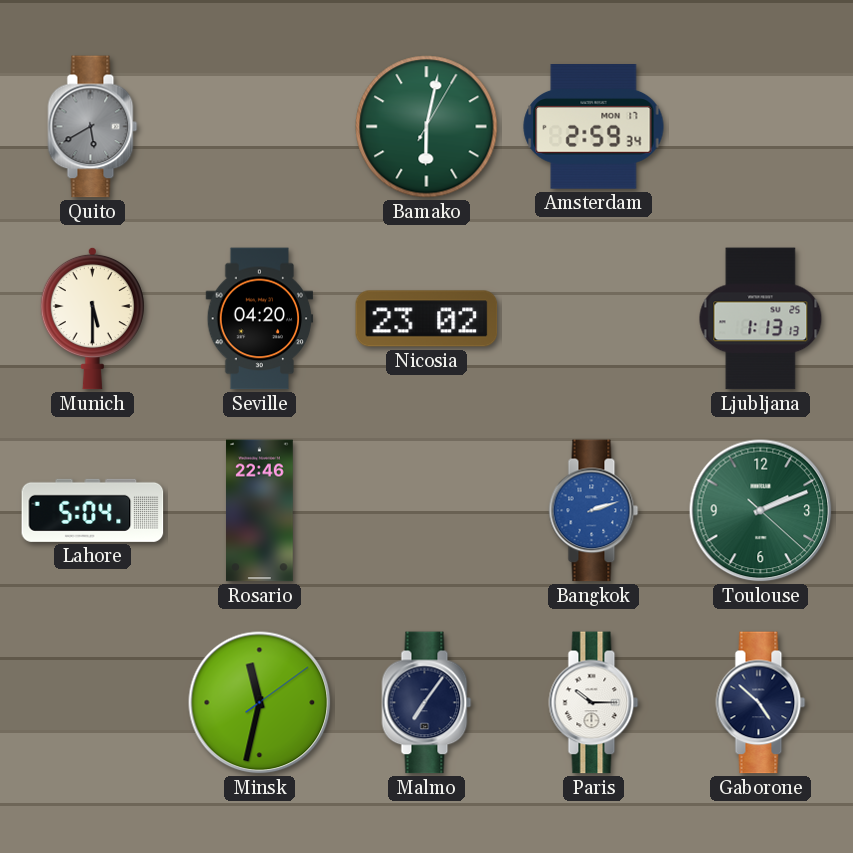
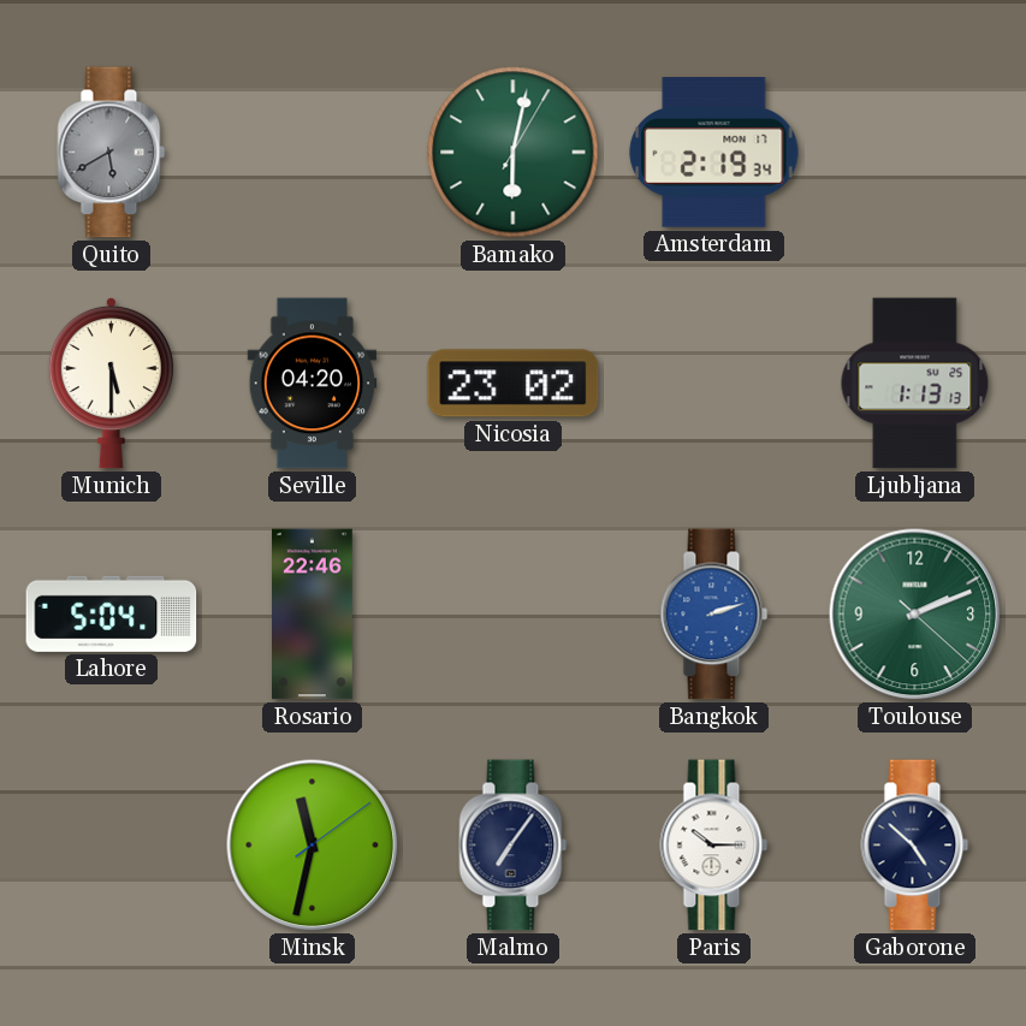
Amsterdam: 2:59 -> 2:19 (714, 153)
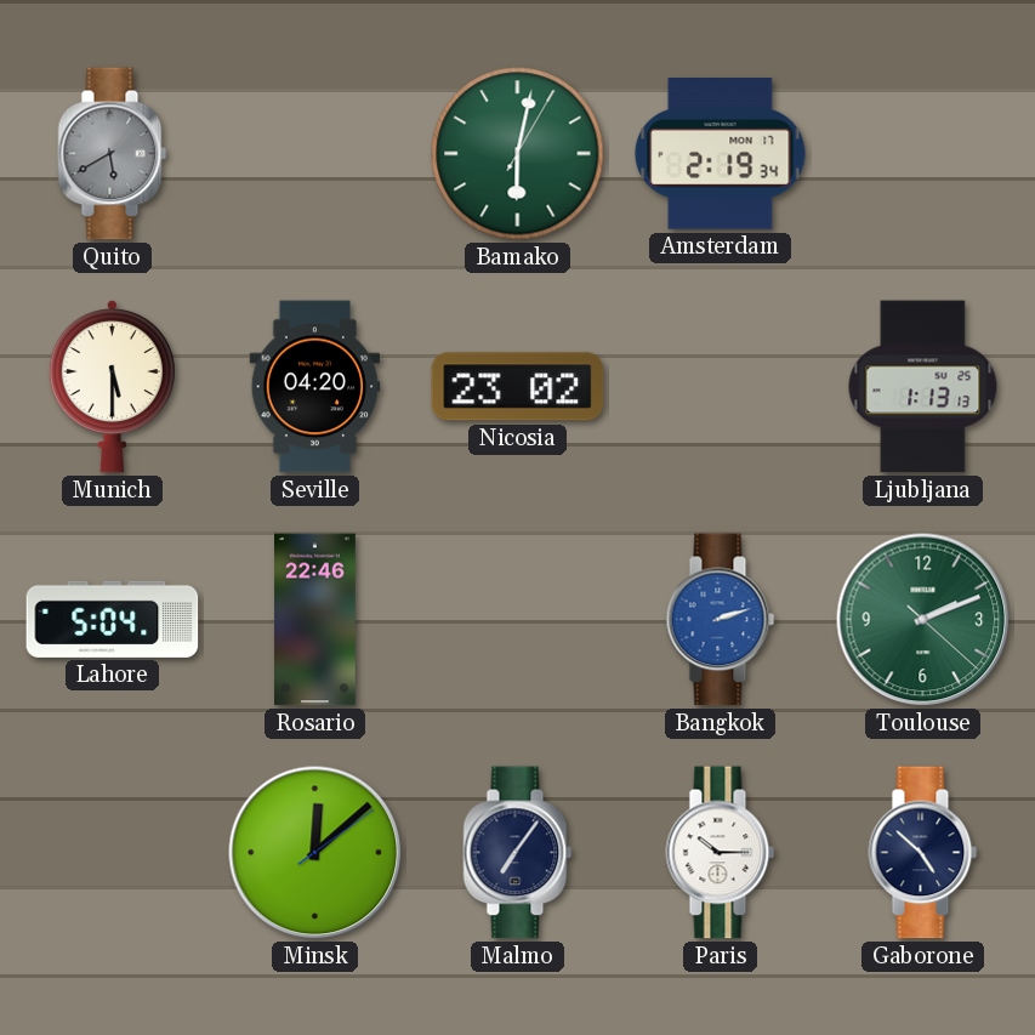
Minsk: 11:32 -> 12:08 (315, 853)
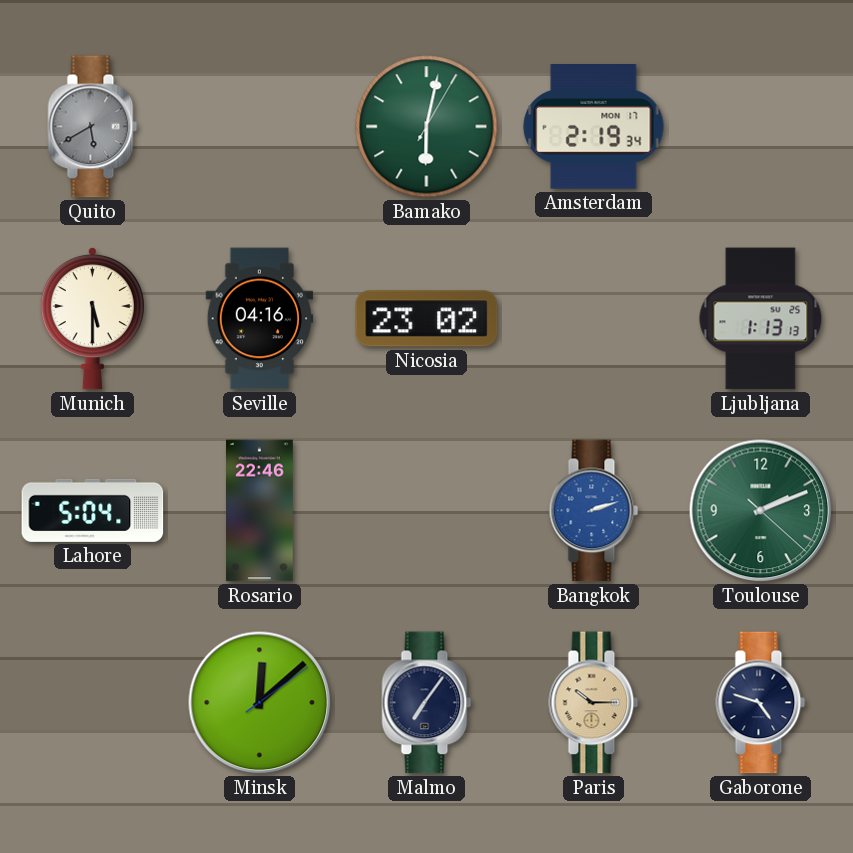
Seville: 04:20 -> 04:16 (260, 319)
Paris dial: white -> champagne (594, 703)
Gaborone: 4:52 -> 4:48 (761, 703)
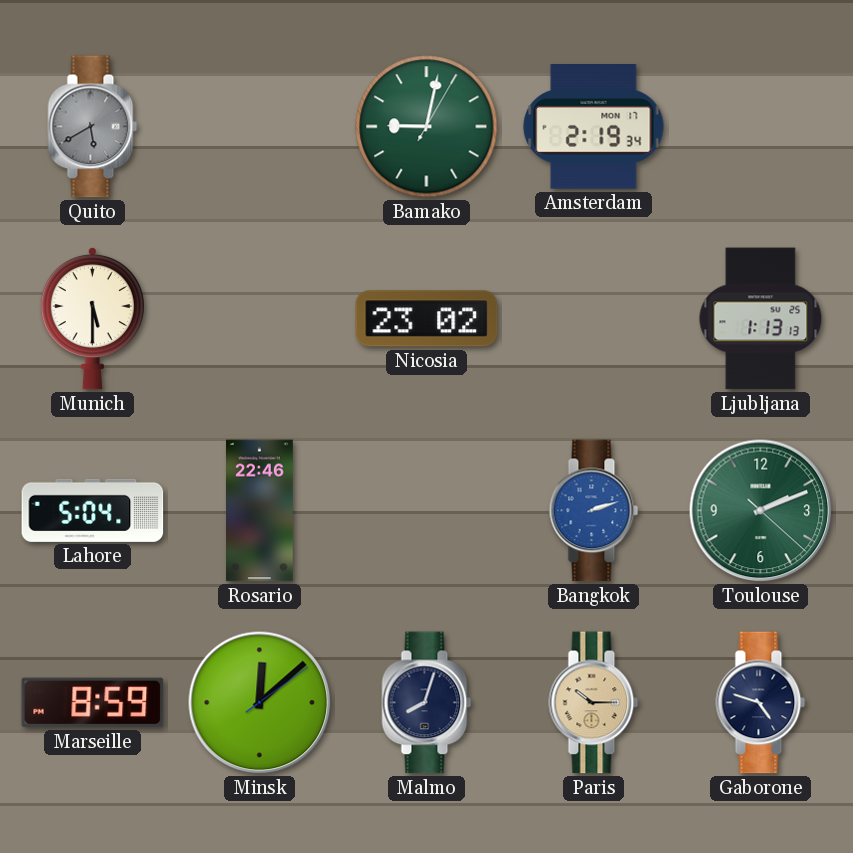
Bamako: 6:02 -> 9:02 (427, 127)
Seville: 04:16 -> none (260, 319)
Marseille: none -> 8:59 (93, 703)
Malmo: 7:06 -> 8:03 (427, 703)
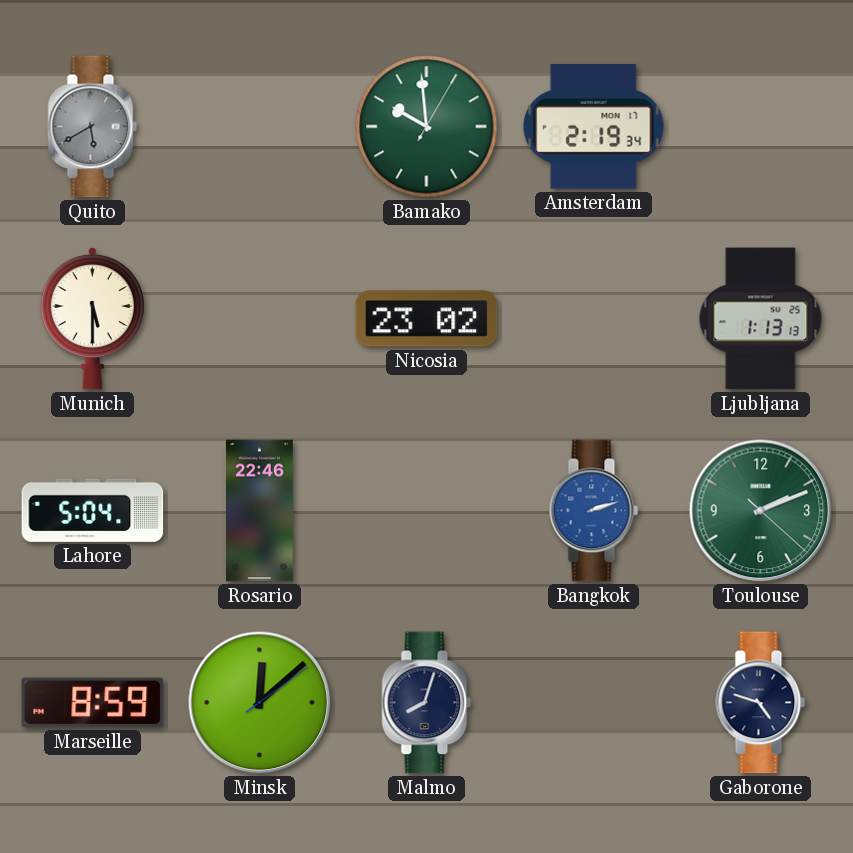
Bamako: 9:02 -> 9:59 (427, 127)
Paris: 10:15 -> none (594, 703)
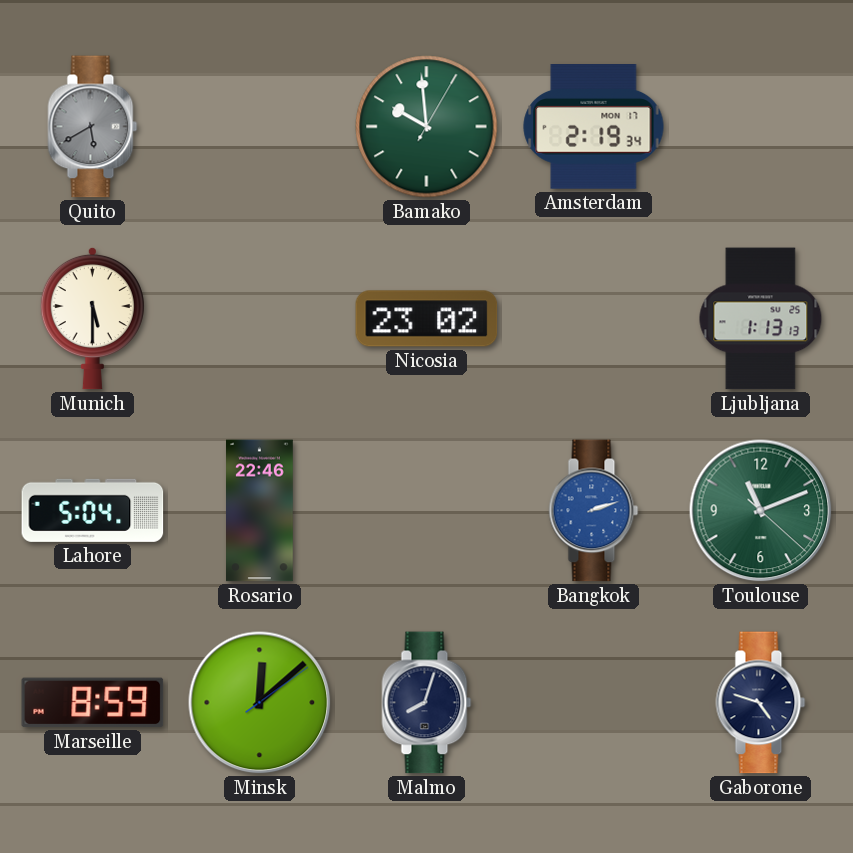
Toulouse: 2:11 -> 11:11 (761, 511)
